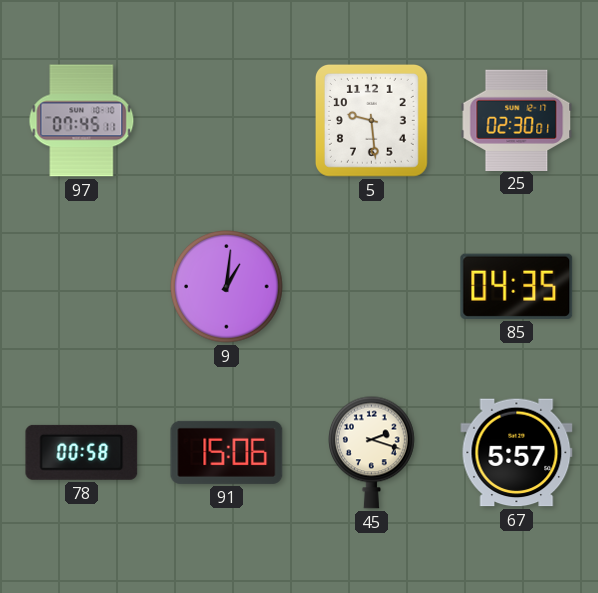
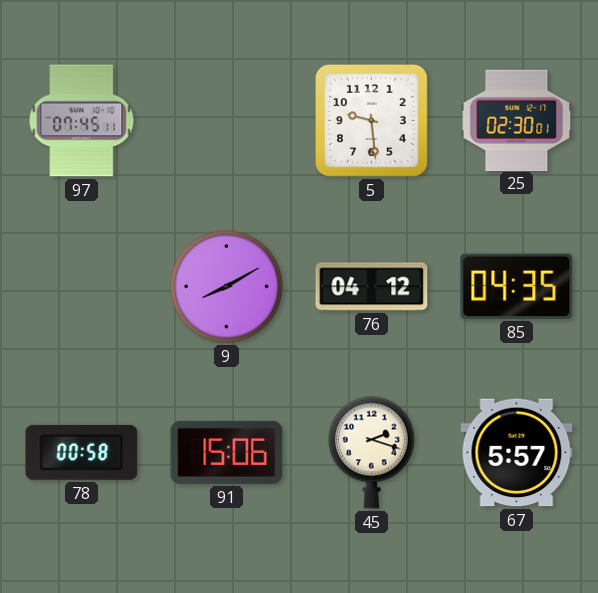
9: 1:01 -> 8:10 (227, 287)
76: none -> 04:12 (372, 287)
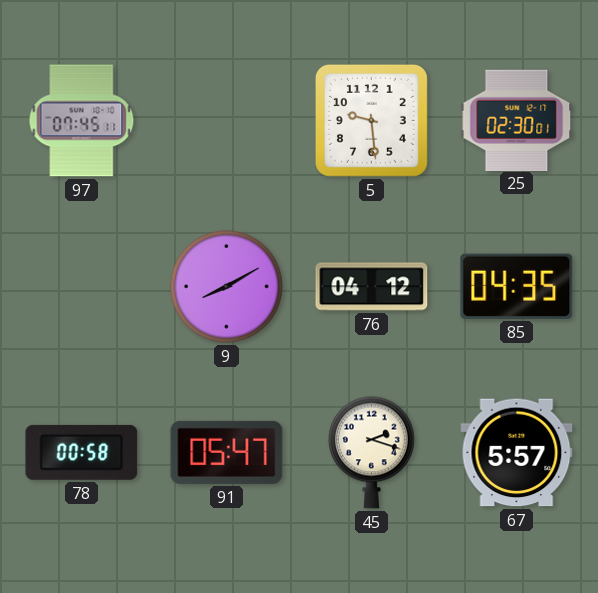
91: 15:06 -> 05:47 (227, 452)
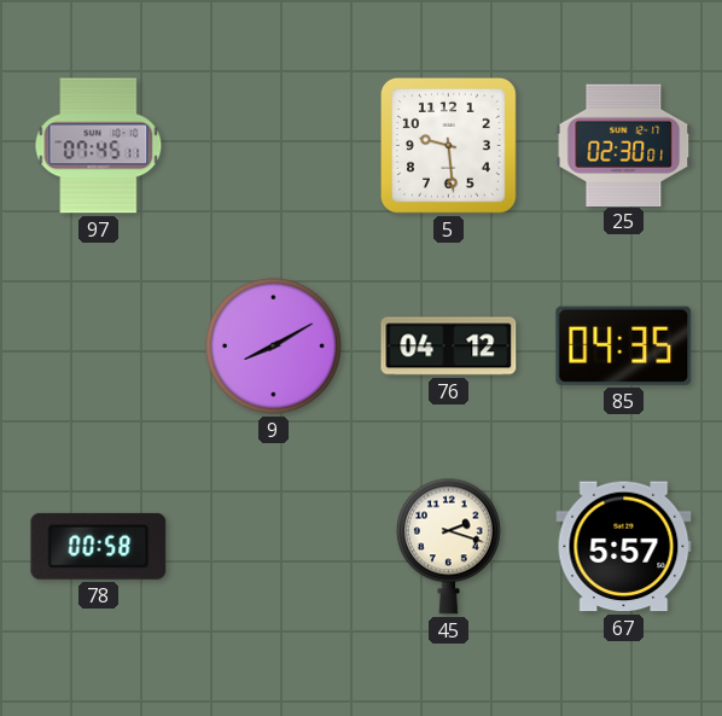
91: 05:47 -> none (227, 452)
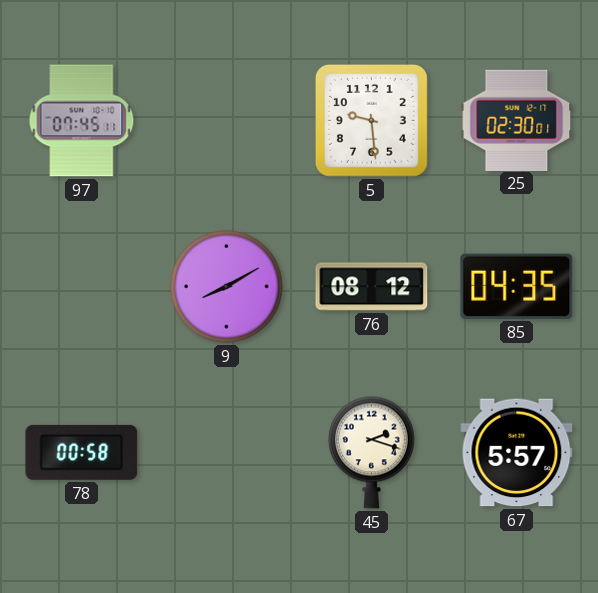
76: 04:12 -> 08:12 (372, 287)
